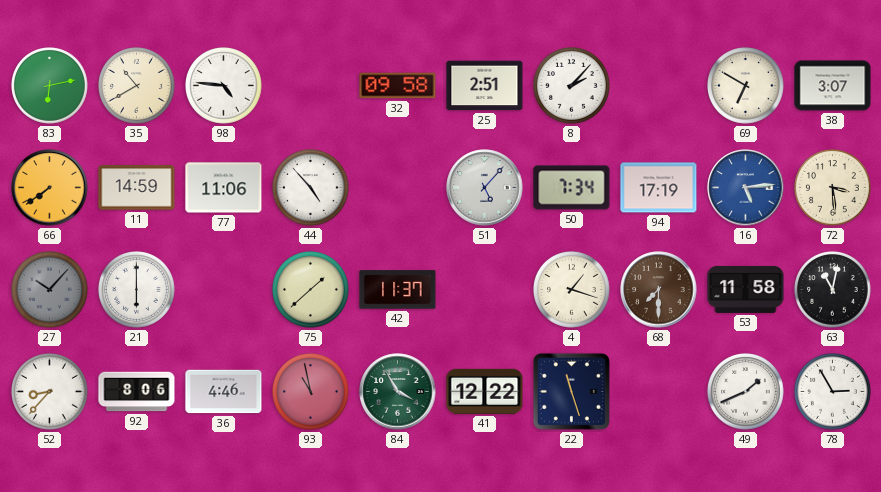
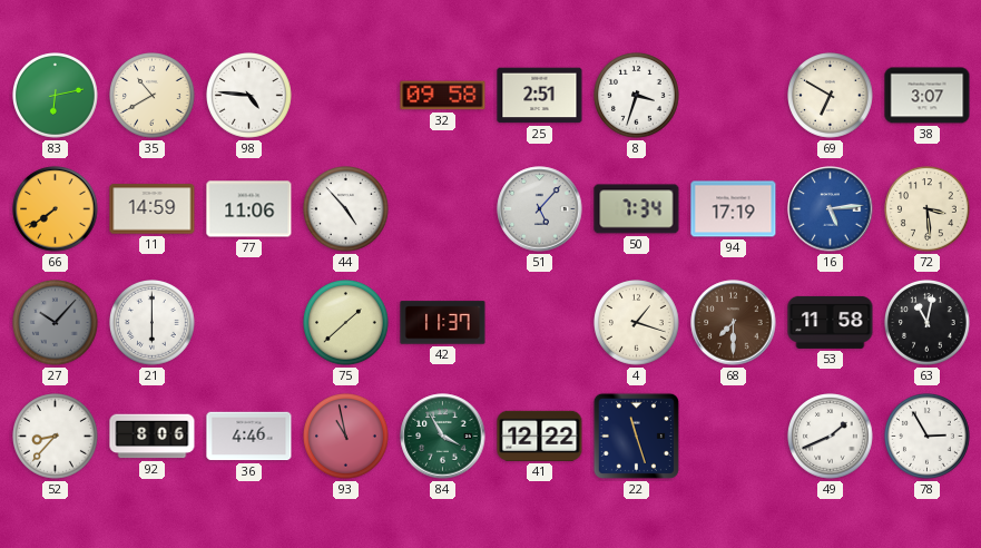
8: 2:07 -> 3:33 (637, 96)
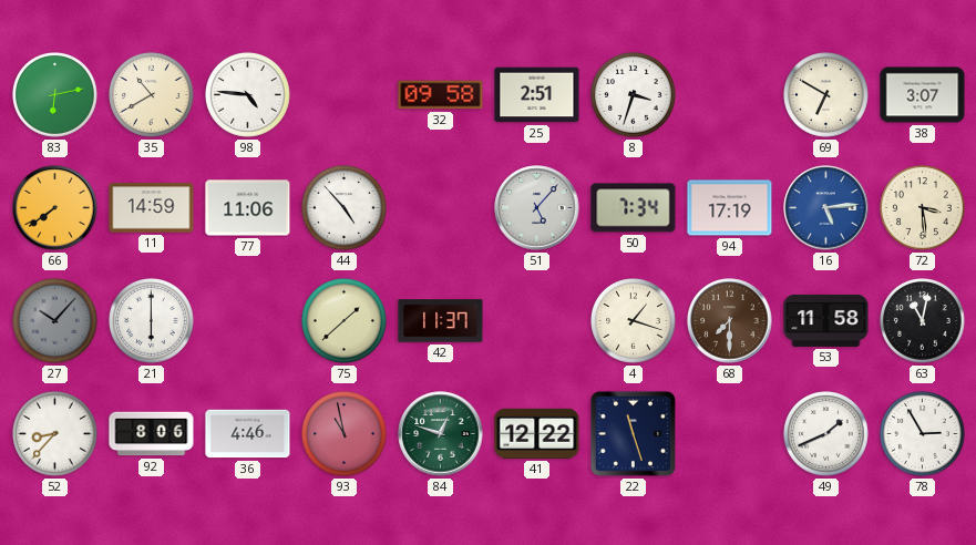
84: 3:55 -> 12:48 (441, 434)
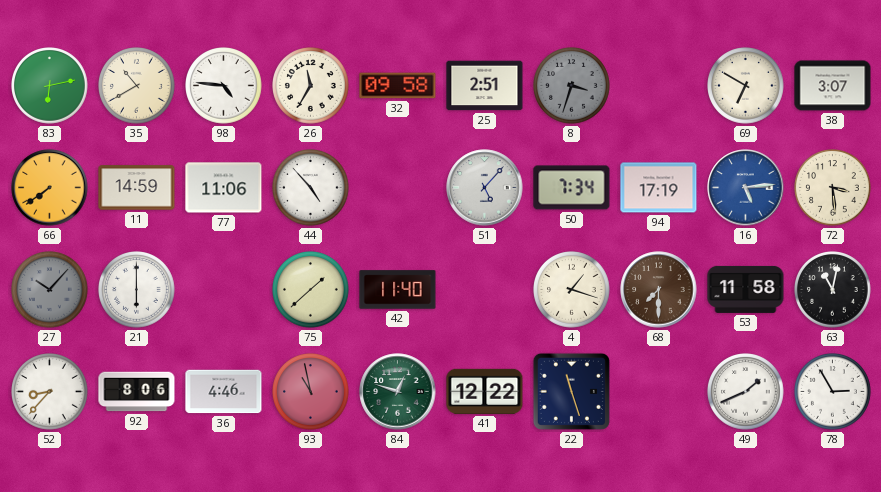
26: none -> 11:35 (311, 86)
8 dial: white -> grey (572, 86)
42: 11:37 -> 11:40 (398, 290)
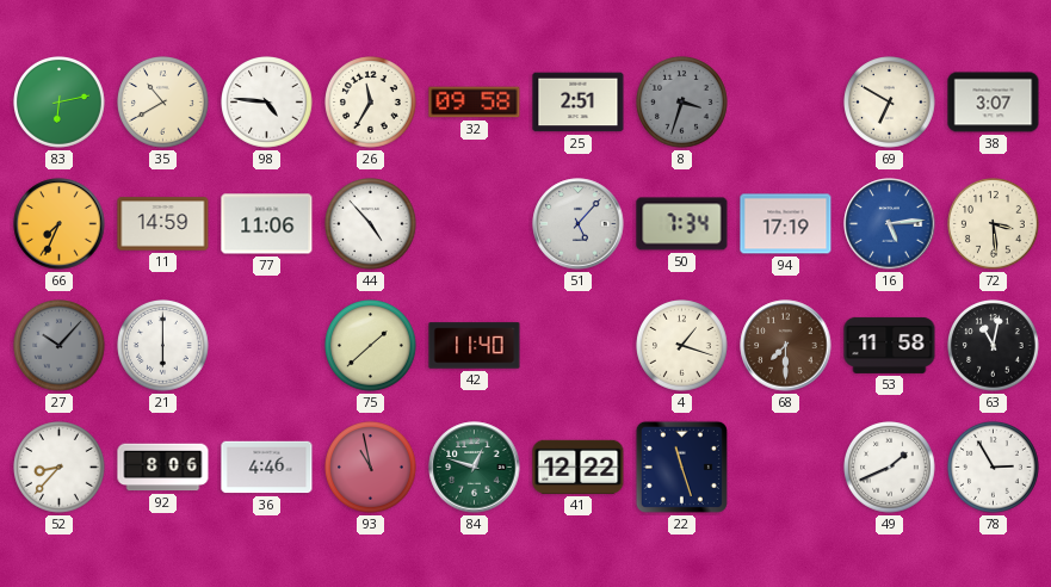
66: 7:39 -> 7:34 (60, 224)
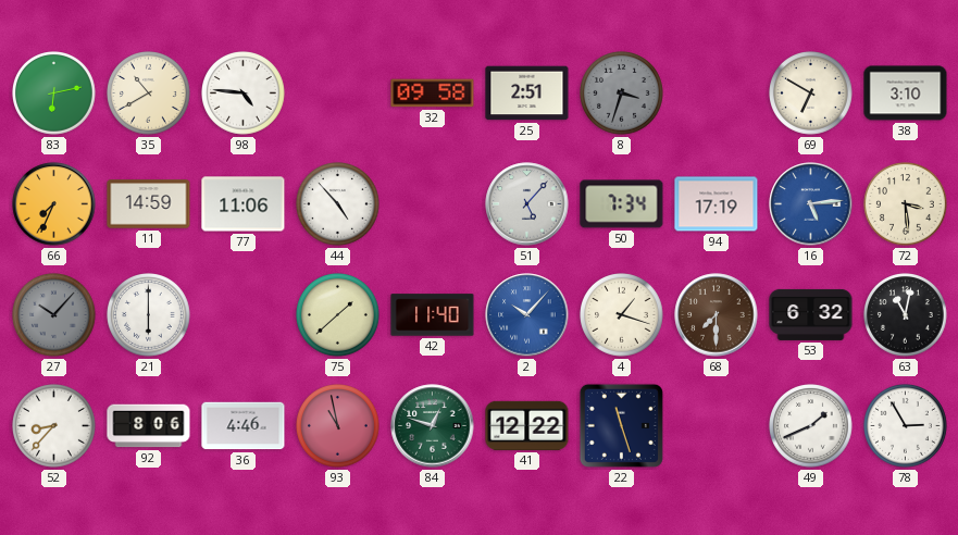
26: 11:35 -> none (371, 103)
38: 3:07 -> 3:10 (906, 94)
2: none -> 10:07 (527, 315)
53: 11:58 -> 6:32 (811, 314)
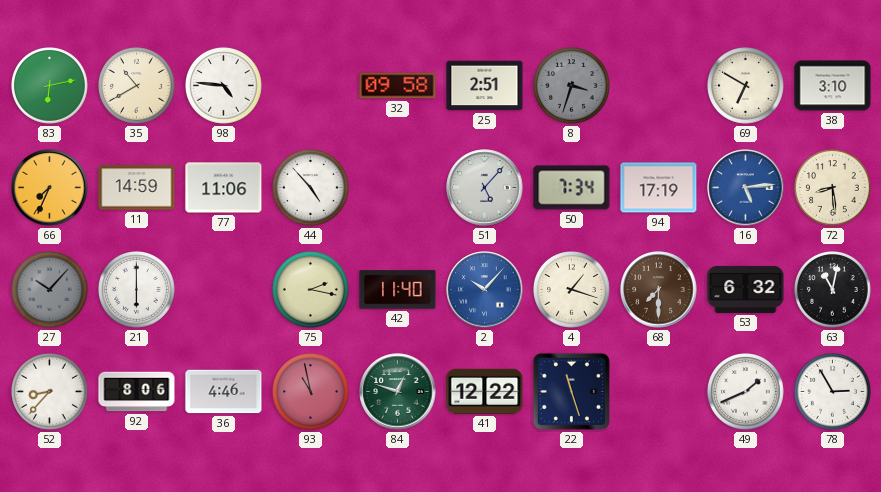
72: 3:29 -> 8:29 (833, 188)
75: 1:38 -> 2:17 (311, 290)
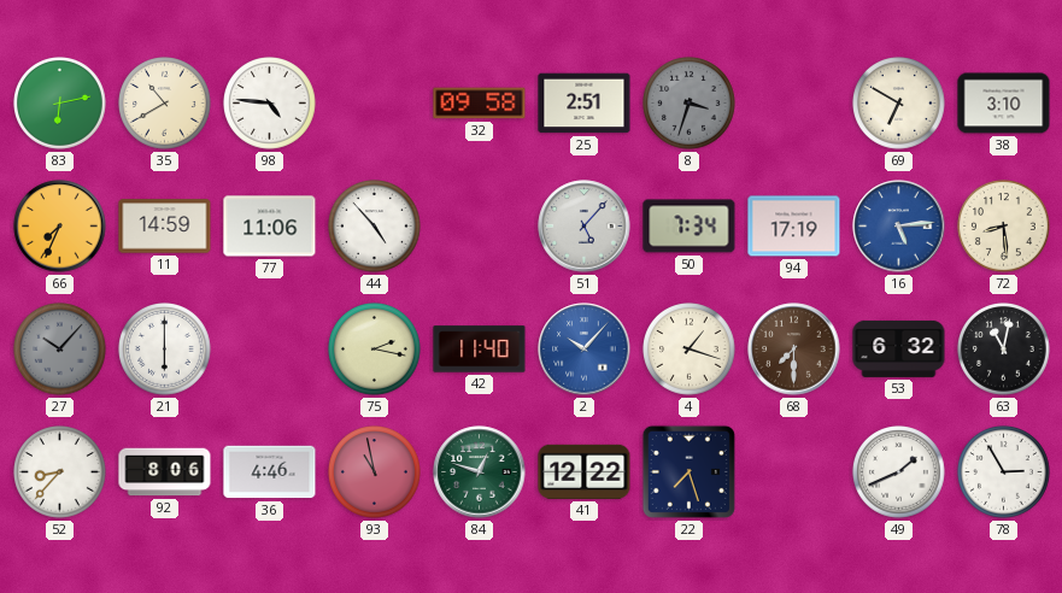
22: 11:27 -> 7:27 (688, 471)
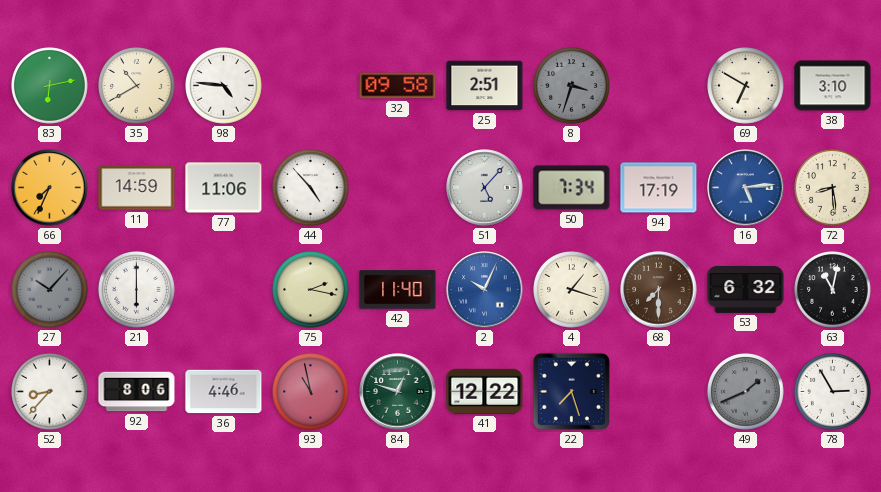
2: 10:07 -> 10:04 (485, 290)
49 dial: white -> grey (746, 392)
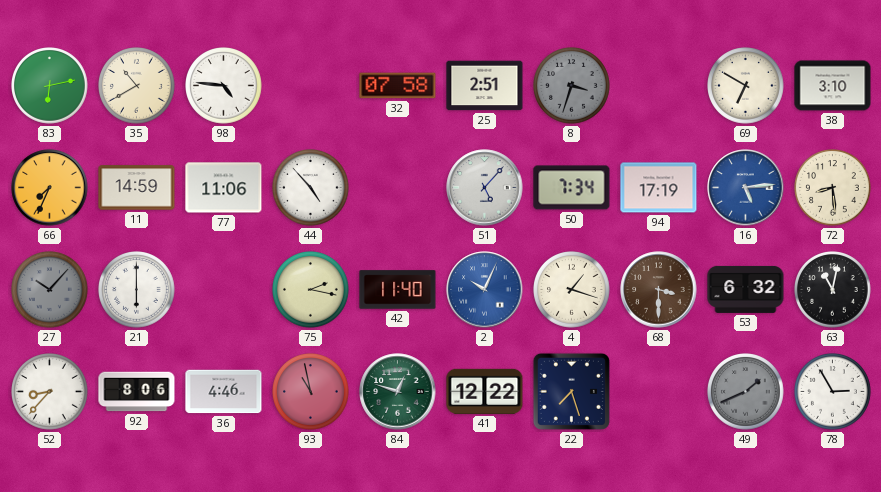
32: 09:58 -> 07:58 (398, 86)
68: 7:30 -> 3:30 (659, 290)
